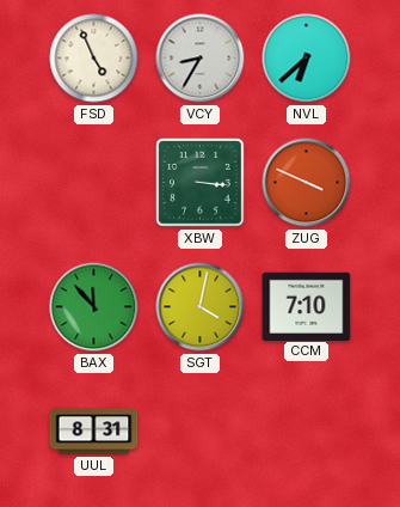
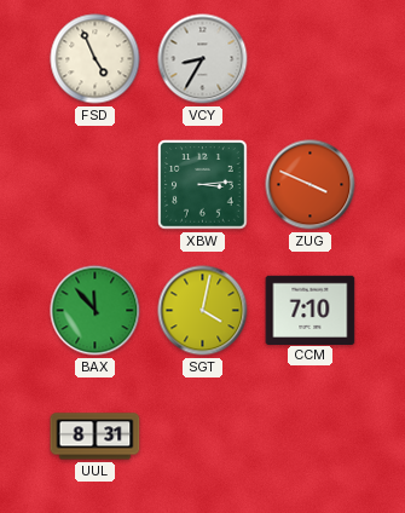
NVL: 6:38 -> none (307, 59)
XBW: 3:16 -> 3:14 (203, 185)
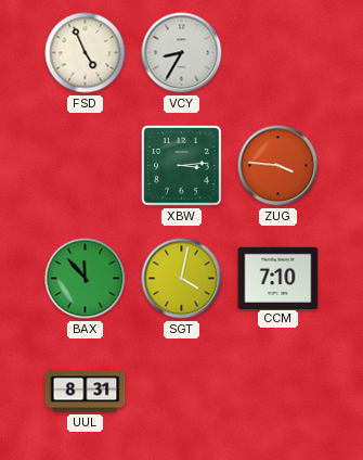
ZUG: 3:49 -> 3:46 (278, 166)
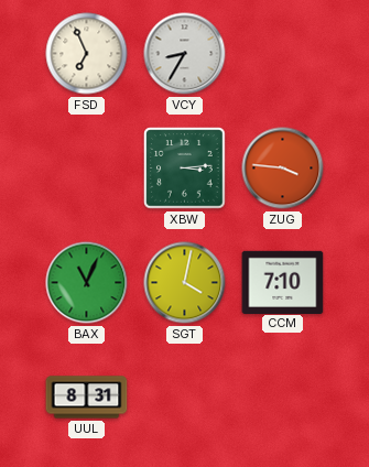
FSD: 4:56 -> 6:56 (87, 54)
BAX: 11:53 -> 11:04 (87, 283)
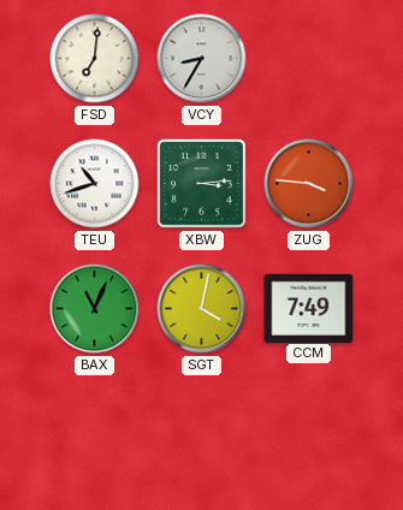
FSD: 6:56 -> 7:01 (95, 59)
TEU: none -> 10:42 (95, 184)
CCM: 7:10 -> 7:49 (309, 308)
UUL: 8:31 -> none (87, 398)
